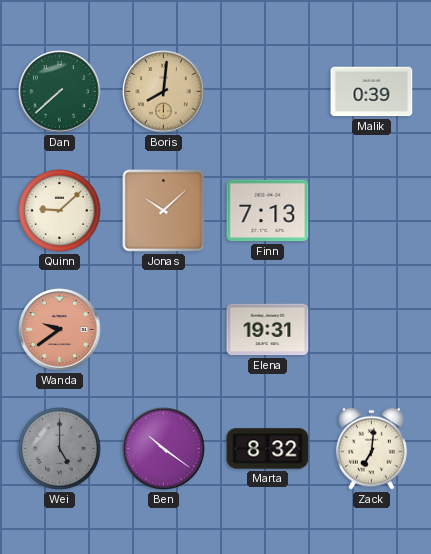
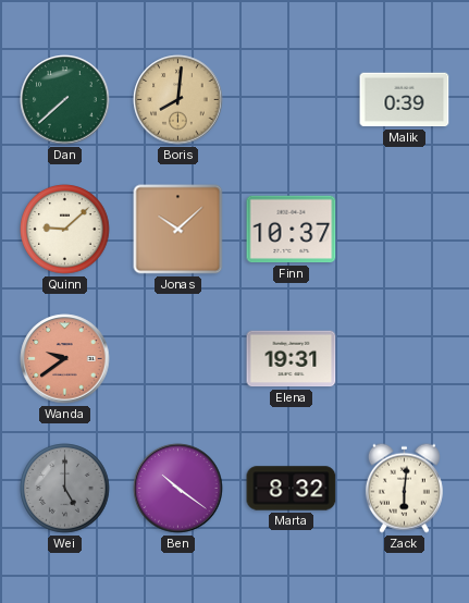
Finn: 7:13 -> 10:37 (292, 230)
Zack: 7:01 -> 6:01 (404, 488)
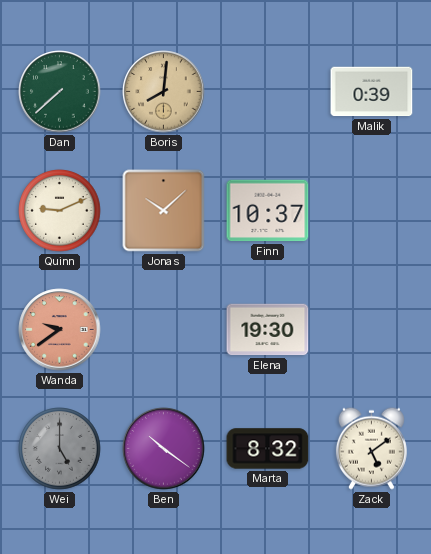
Quinn: 9:08 -> 9:11 (60, 211)
Elena: 19:31 -> 19:30 (268, 330)
Zack: 6:01 -> 5:09 (371, 448)
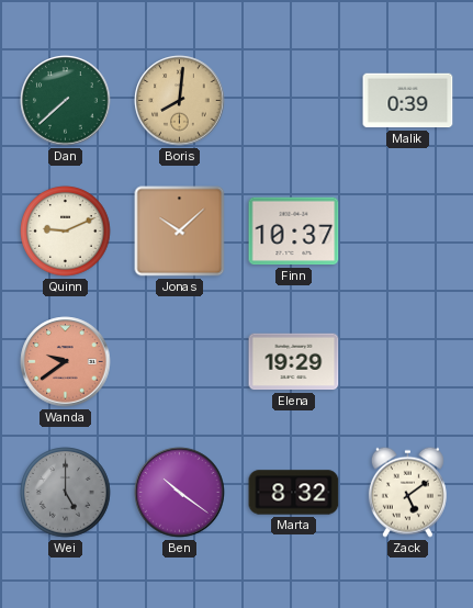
Elena: 19:30 -> 19:29 (294, 362)
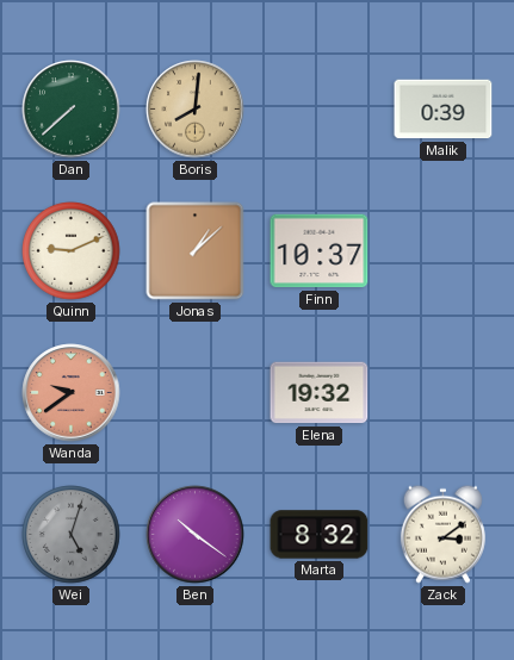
Jonas: 10:08 -> 1:08 (196, 251)
Elena: 19:29 -> 19:32 (320, 393)
Wei: 5:00 -> 5:03 (72, 535)
Zack: 5:09 -> 3:09 (442, 534)
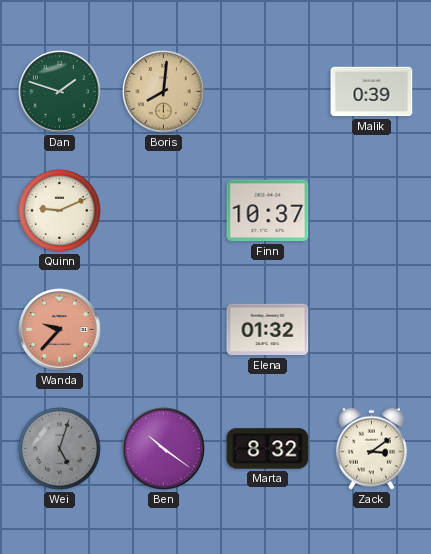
Dan: 7:38 -> 1:48 (60, 92)
Jonas: 1:08 -> none (196, 251)
Wanda: 9:39 -> 9:37 (60, 330)
Elena: 19:32 -> 01:32 (268, 330)
